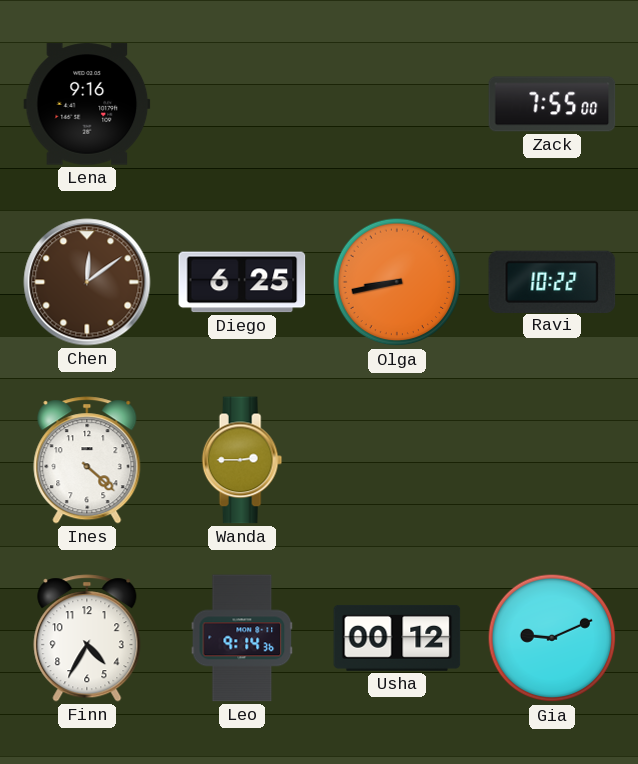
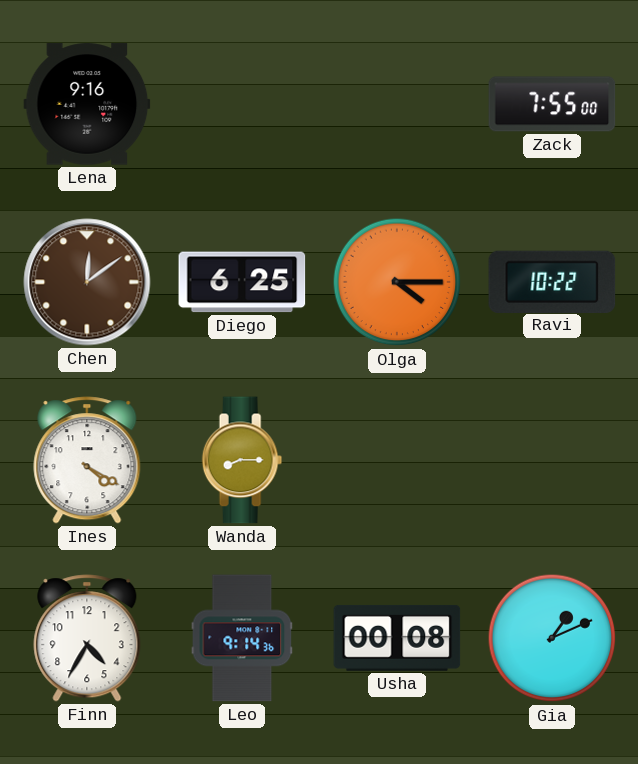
Olga: 8:43 -> 4:15 (397, 282)
Ines: 4:22 -> 4:20 (87, 460)
Wanda: 2:45 -> 8:15 (242, 460)
Usha: 00:12 -> 00:08 (397, 638)
Gia: 9:11 -> 1:11 (552, 638)
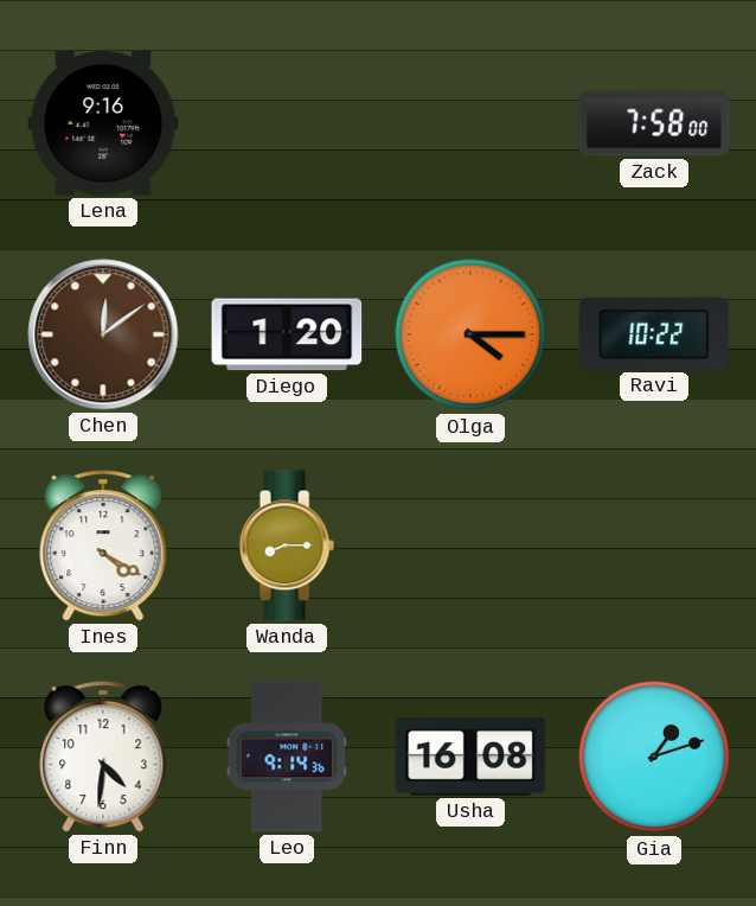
Zack: 7:55 -> 7:58 (654, 123)
Diego: 6:25 -> 1:20 (287, 334)
Finn: 4:35 -> 4:31 (103, 757)
Usha: 00:08 -> 16:08 (470, 757)
Gia: 1:11 -> 1:12 (654, 757)
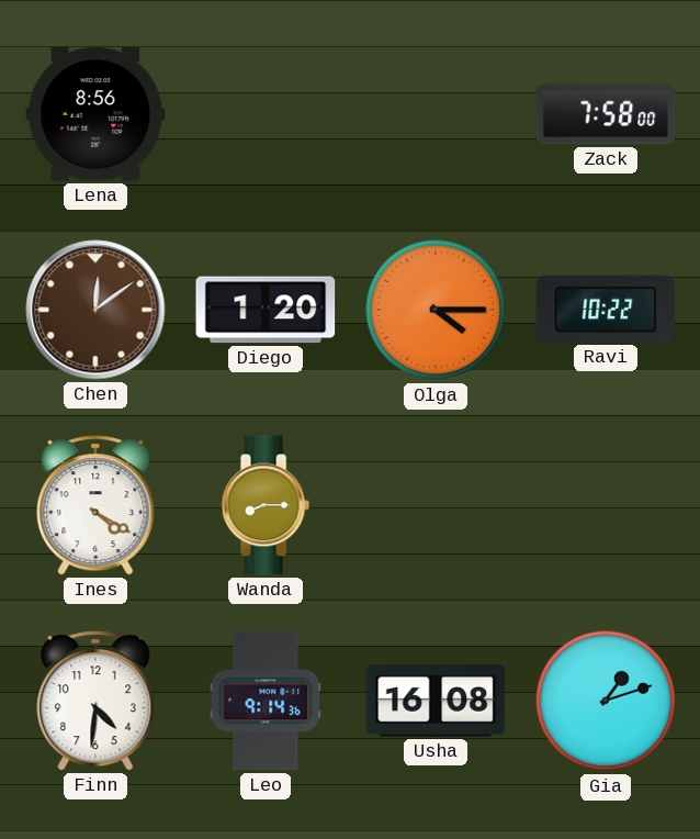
Lena: 9:16 -> 8:56 (95, 114)
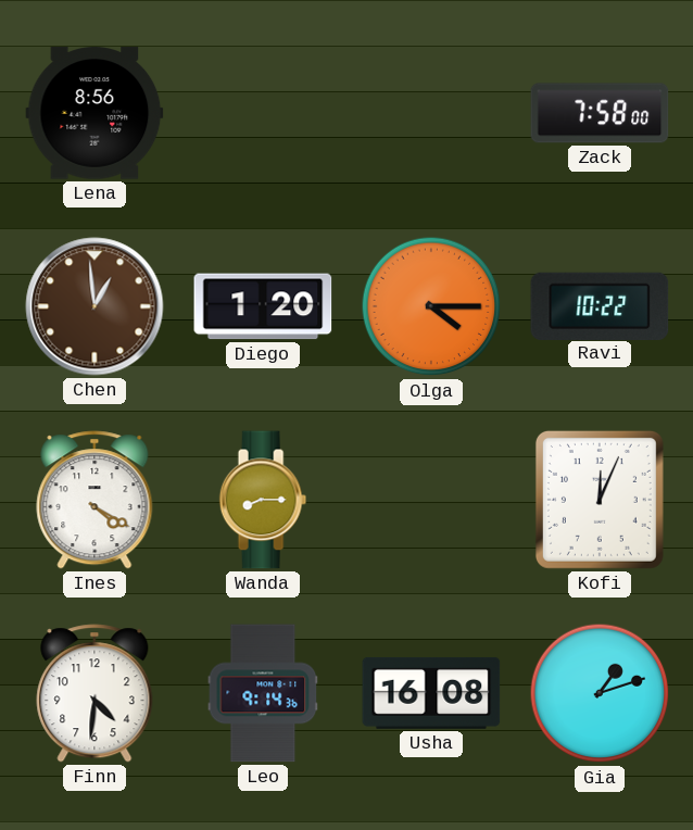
Chen: 12:09 -> 12:59 (94, 306)
Kofi: none -> 12:04 (600, 500)
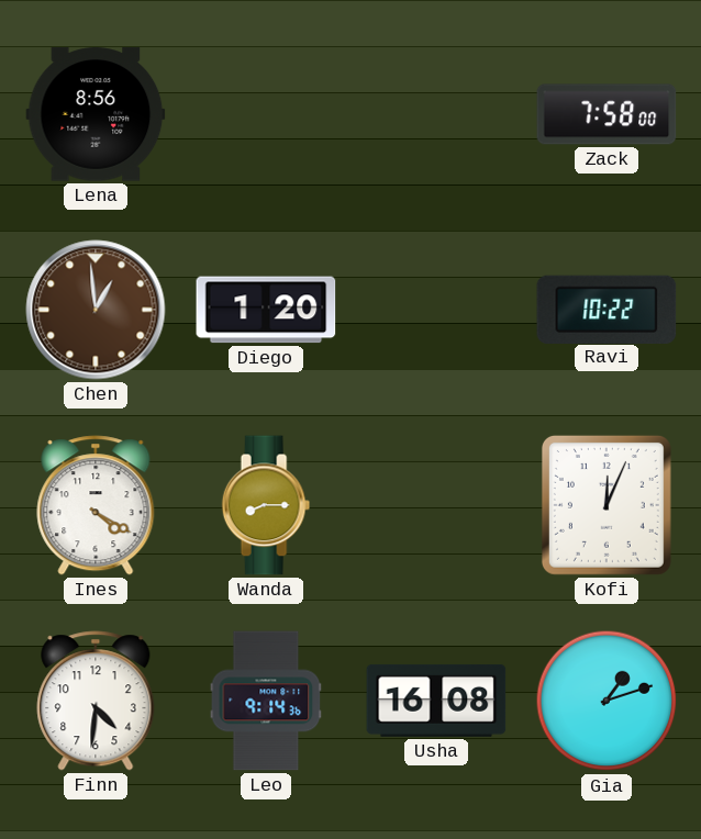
Olga: 4:15 -> none (431, 306)
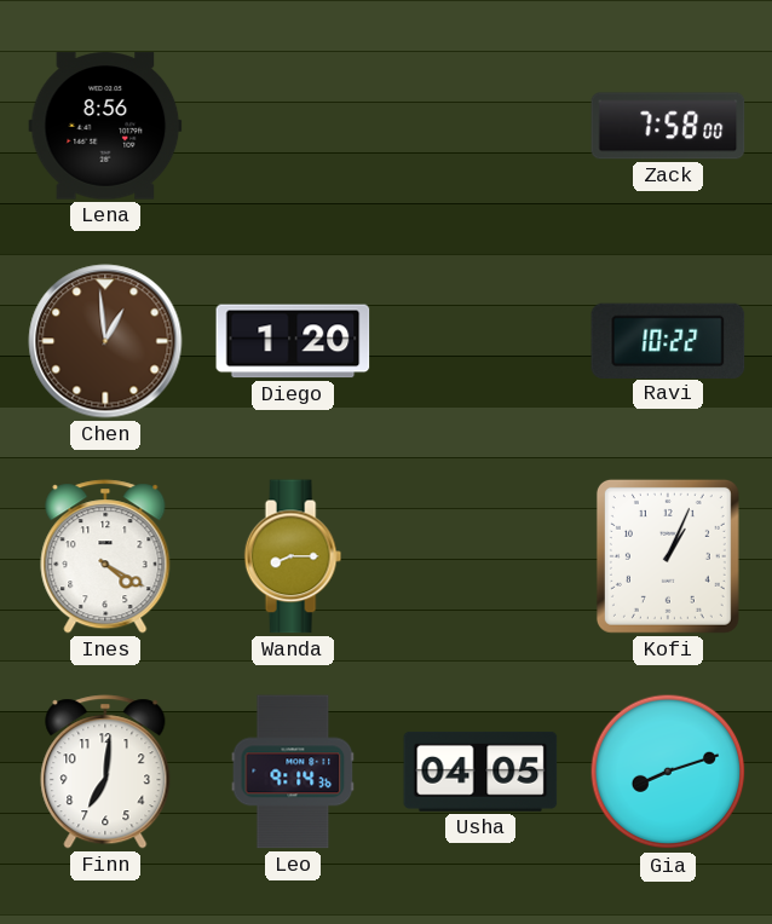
Kofi: 12:04 -> 1:04 (668, 556)
Finn: 4:31 -> 7:01 (105, 772)
Usha: 16:08 -> 04:05 (480, 772)
Gia: 1:12 -> 8:12 (668, 772)
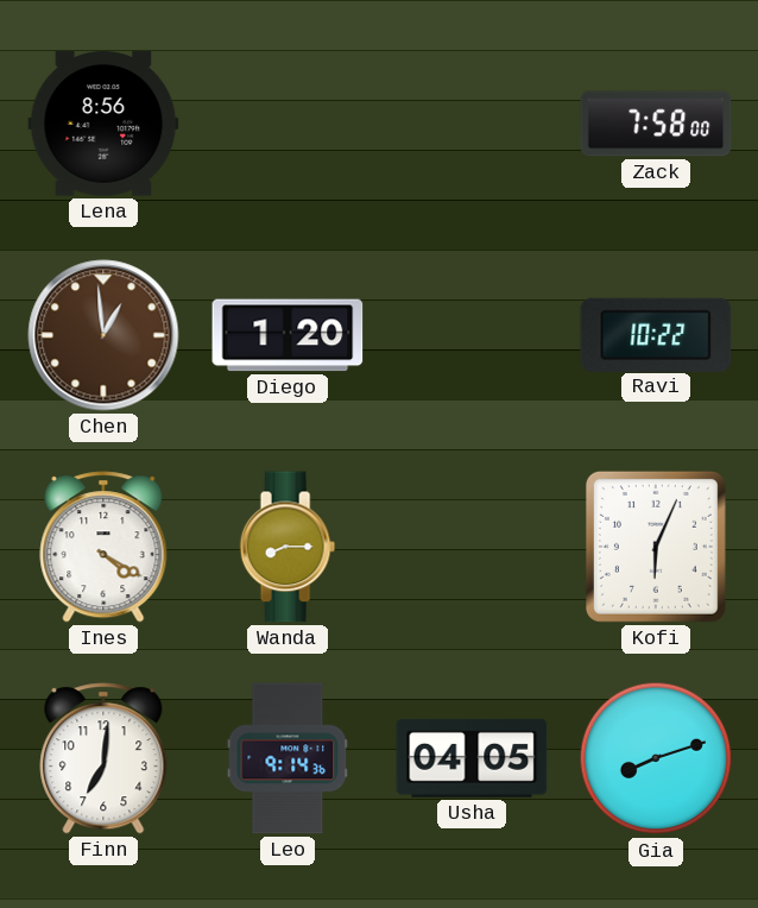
Kofi: 1:04 -> 6:04 (656, 547)
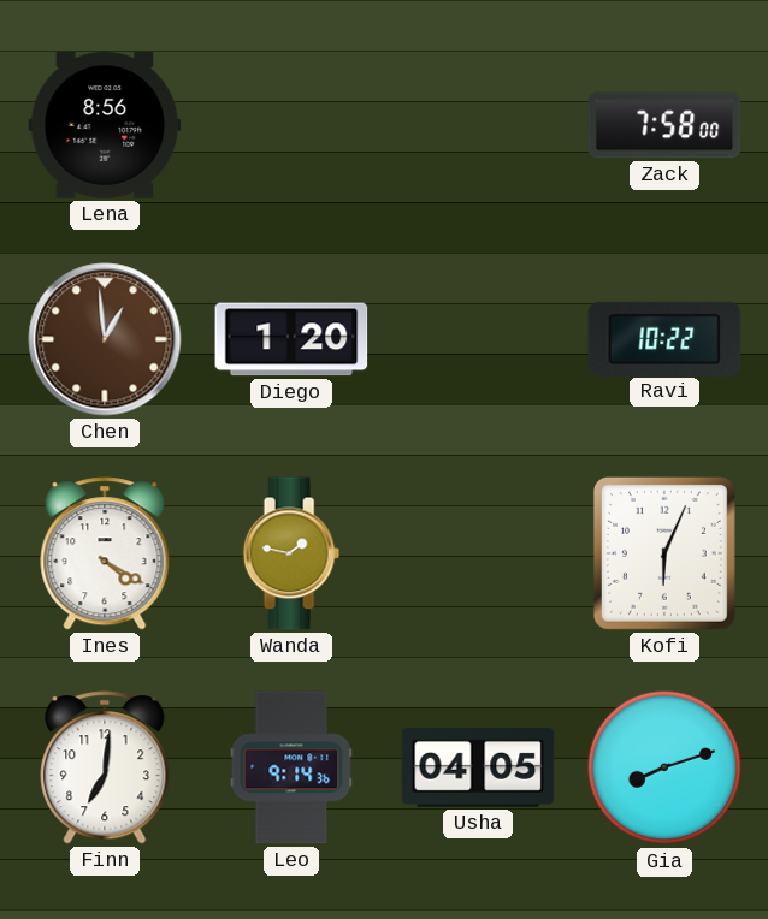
Wanda: 8:15 -> 1:47 (291, 553)
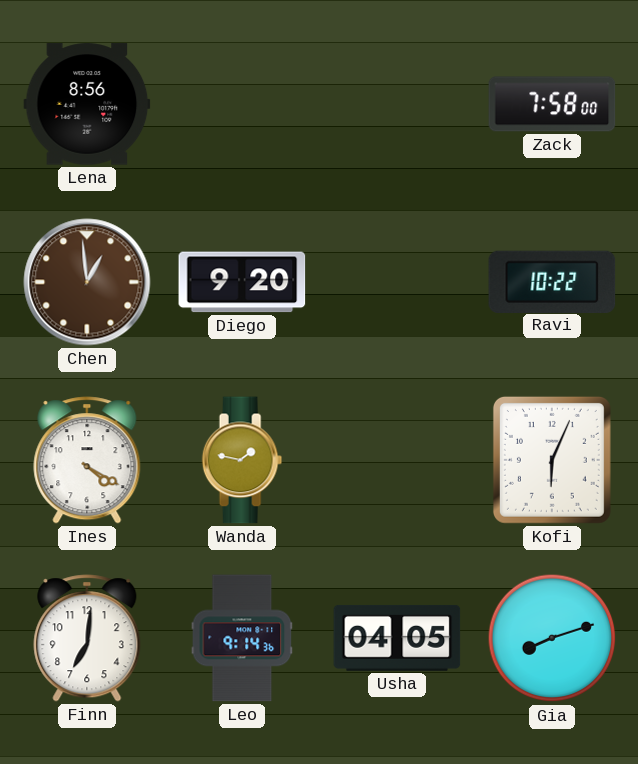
Diego: 1:20 -> 9:20 (242, 282)
